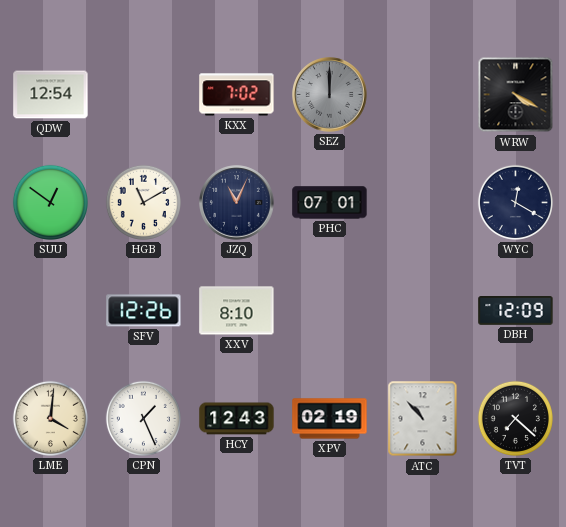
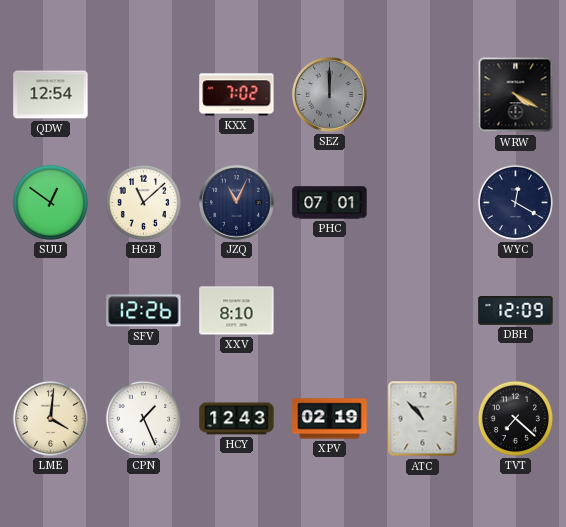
HGB: 11:10 -> 11:08 (143, 202)
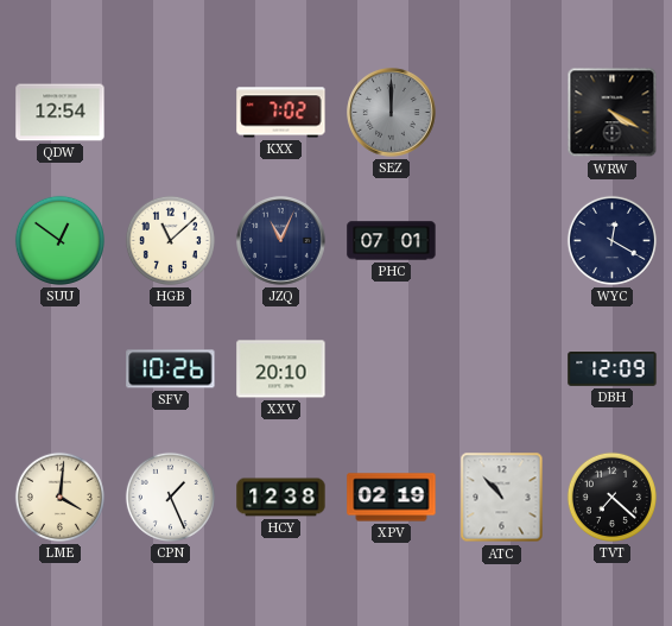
SFV: 12:26 -> 10:26 (171, 369)
XXV: 8:10 -> 20:10 (281, 369)
HCY: 12:43 -> 12:38 (281, 498)
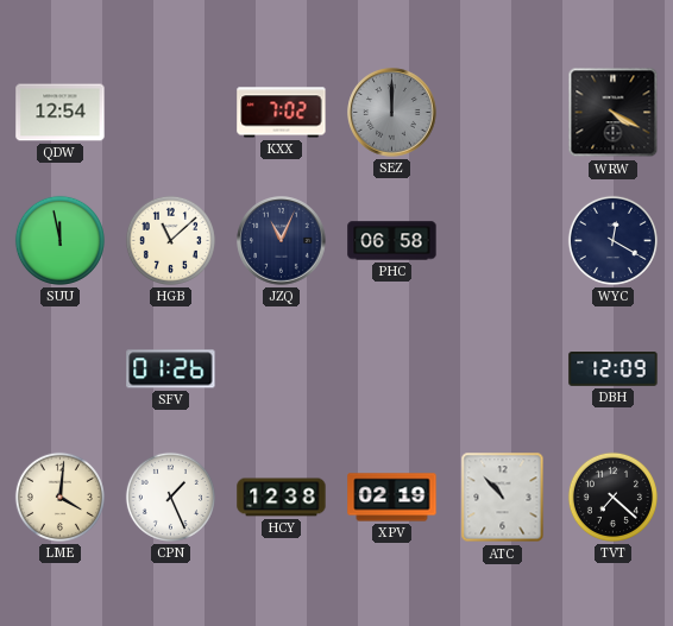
SUU: 12:51 -> 11:58 (59, 240)
PHC: 07:01 -> 06:58 (392, 241)
SFV: 10:26 -> 01:26 (171, 369)
XXV: 20:10 -> none (281, 369)
